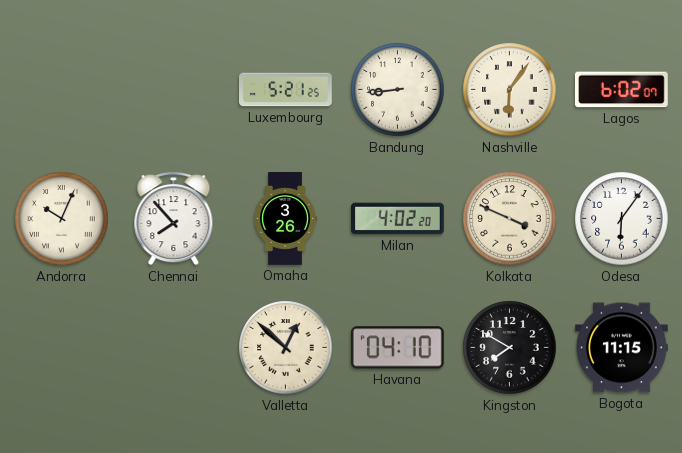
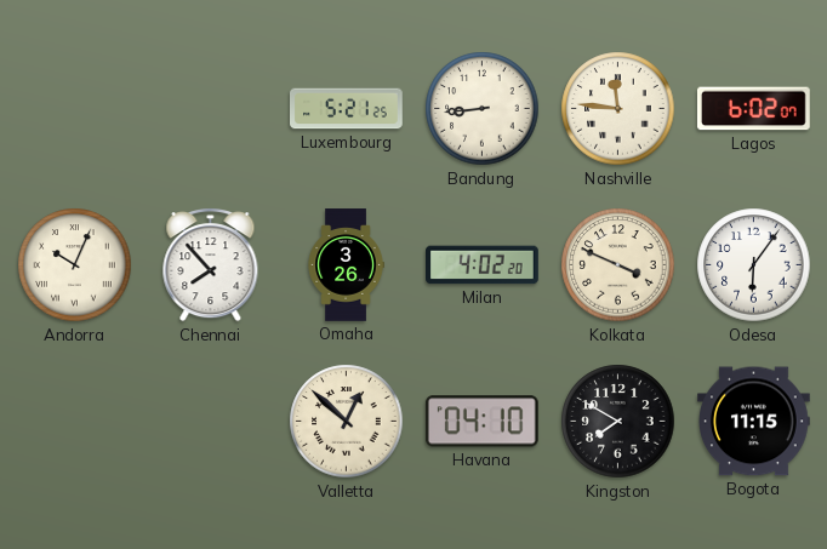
Nashville: 6:06 -> 11:46 (618, 109)
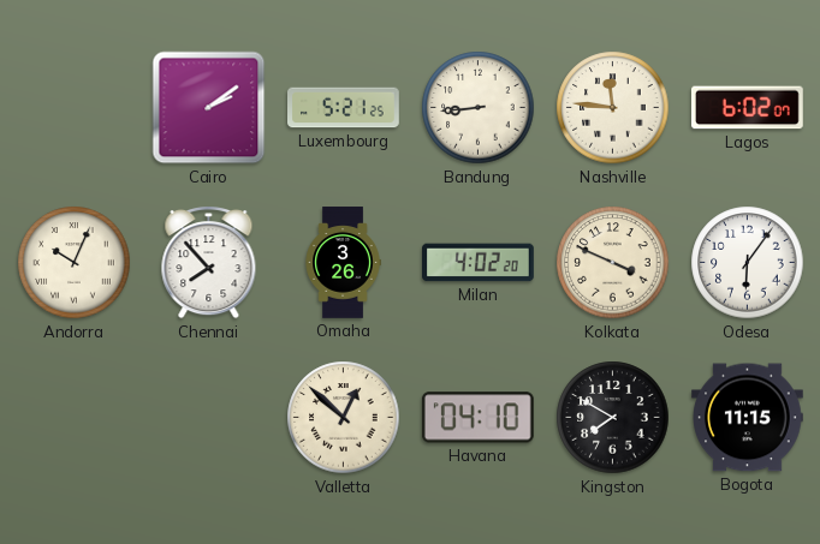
Cairo: none -> 2:09 (209, 108)
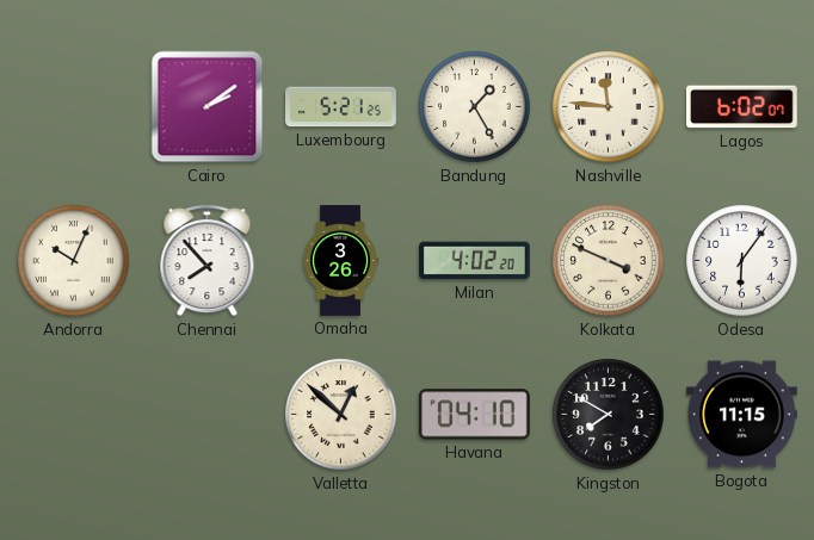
Bandung: 8:44 -> 1:25 (475, 107)
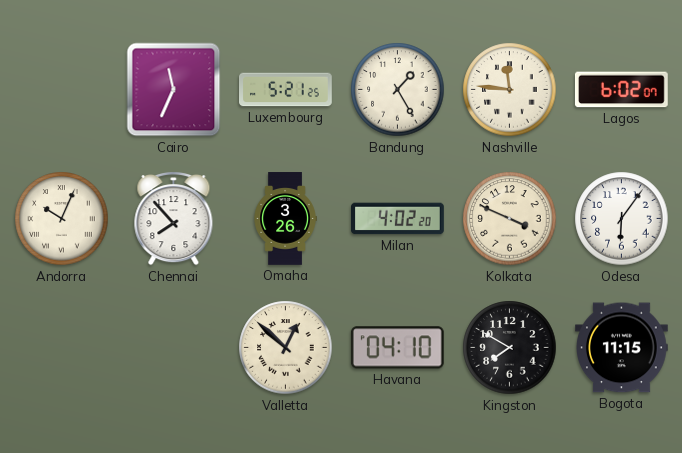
Cairo: 2:09 -> 11:34 (174, 90)
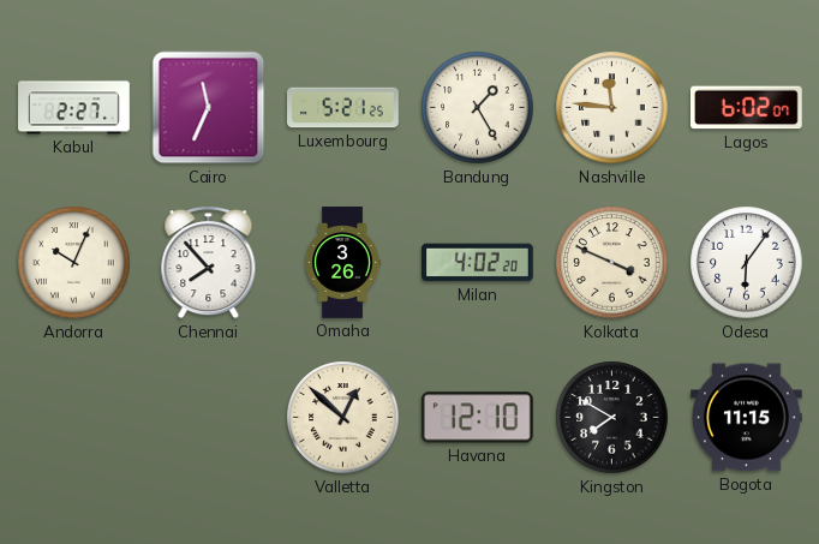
Kabul: none -> 2:27 (74, 108)
Havana: 04:10 -> 12:10 (477, 418)
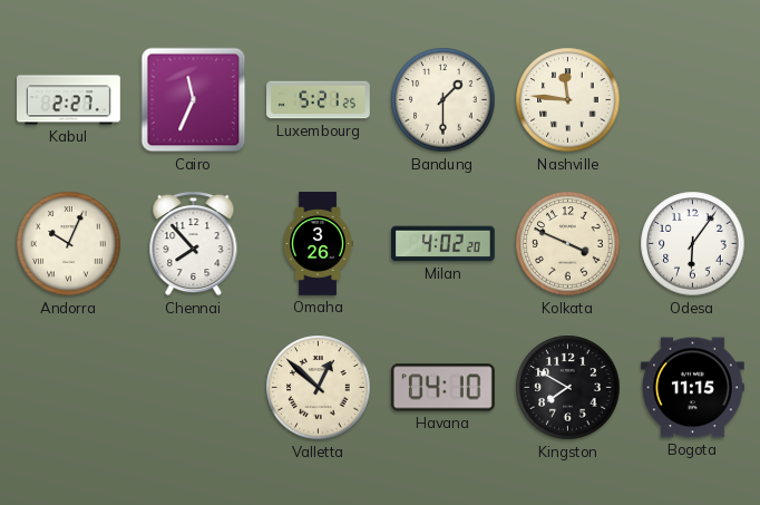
Bandung: 1:25 -> 1:30 (444, 100)
Lagos: 6:02 -> none (746, 108)
Havana: 12:10 -> 04:10 (442, 388)
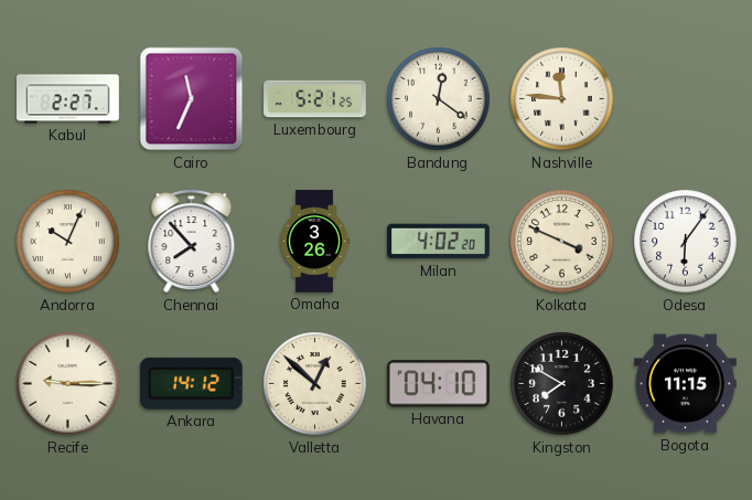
Bandung: 1:30 -> 12:21 (439, 99)
Recife: none -> 9:15 (68, 384)
Ankara: none -> 14:12 (191, 383)
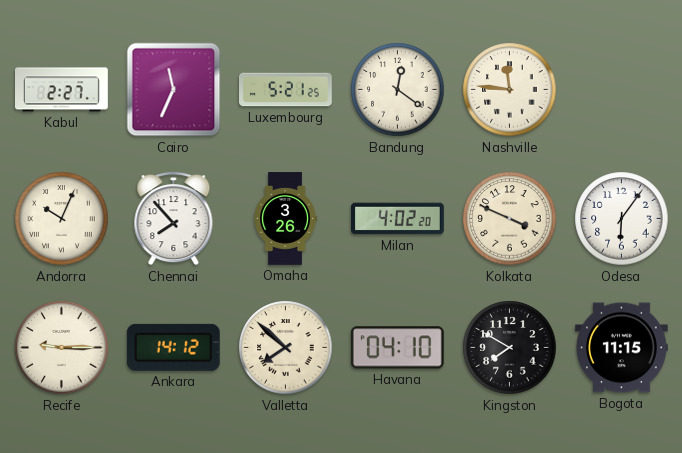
Valletta: 12:52 -> 7:52 (286, 348)
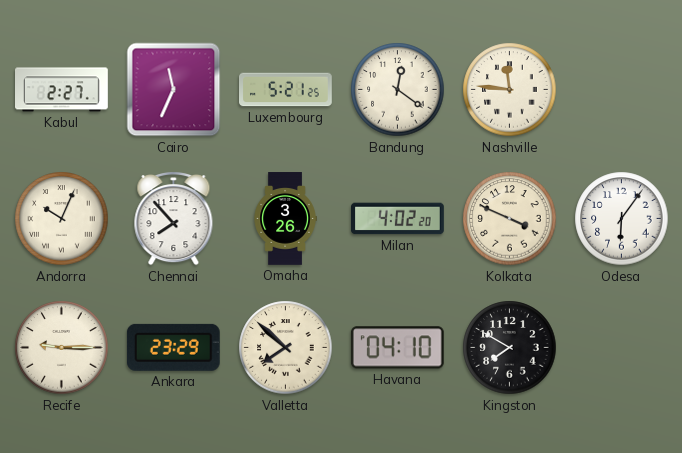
Ankara: 14:12 -> 23:29 (173, 347)
Bogota: 11:15 -> none (622, 348)
